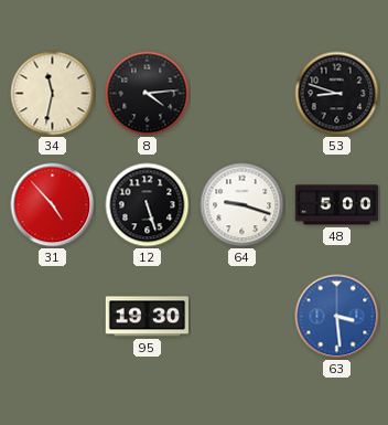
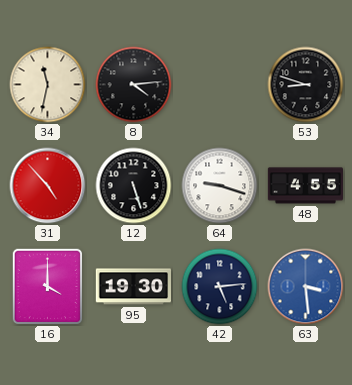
48: 5:00 -> 4:55 (305, 186)
16: none -> 4:00 (47, 287)
42: none -> 5:14 (220, 287)
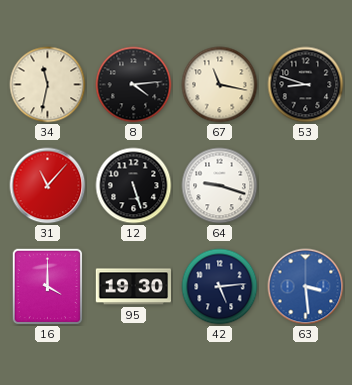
67: none -> 11:17 (220, 85)
31: 4:53 -> 11:07 (48, 186)
48: 4:55 -> none (305, 186)
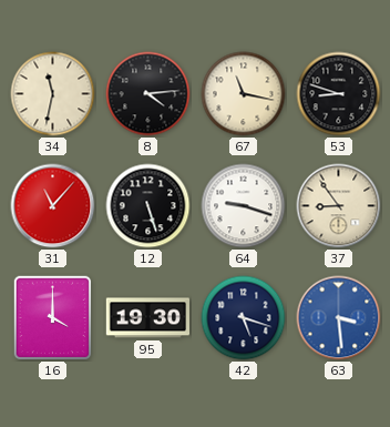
37: none -> 8:54 (339, 206)
42: 5:14 -> 5:18 (244, 318)
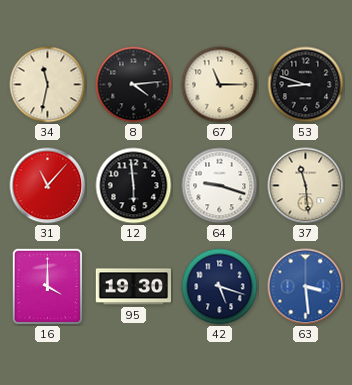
67: 11:17 -> 11:15 (220, 85)
12: 5:27 -> 5:59 (134, 186)
37: 8:54 -> 11:29 (306, 186)
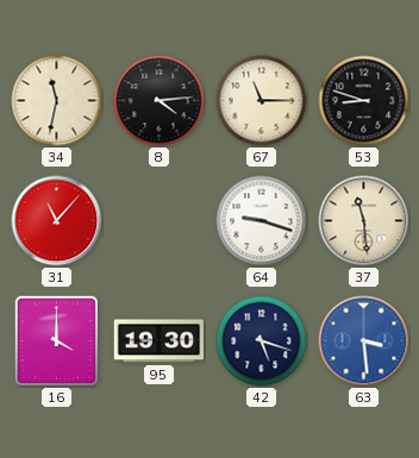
12: 5:59 -> none (134, 186)
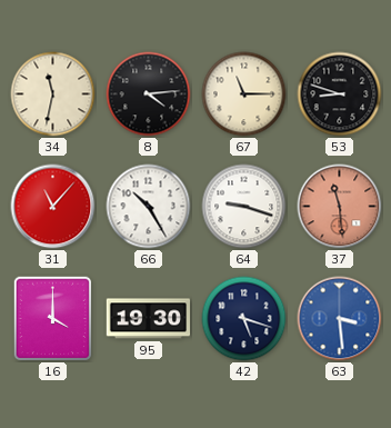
66: none -> 10:25 (149, 207)
37 dial: cream -> salmon (340, 207)
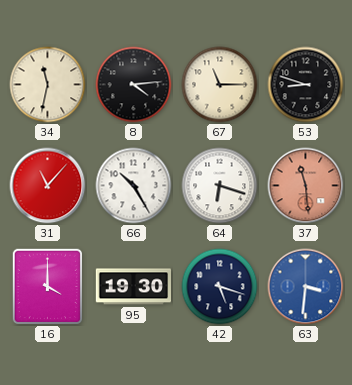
64: 9:18 -> 6:18 (220, 186)
63: 3:29 -> 3:31 (306, 287)
